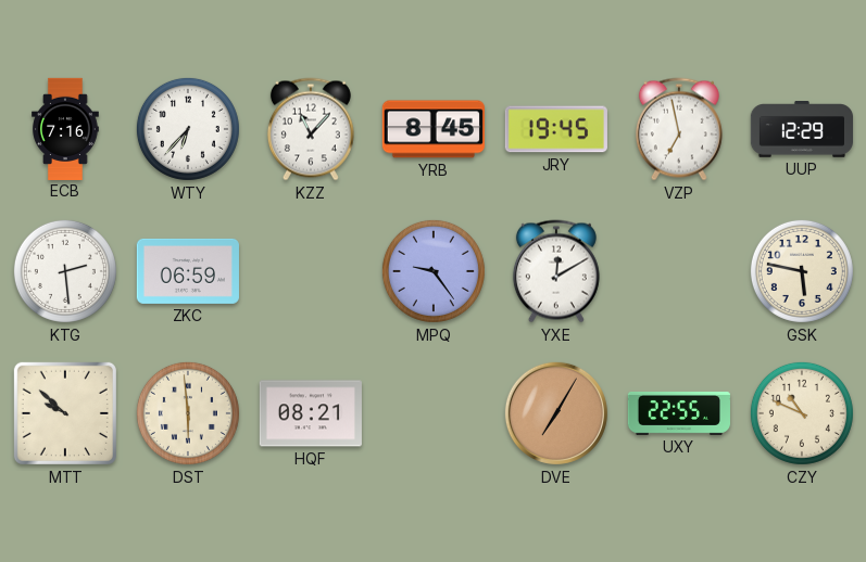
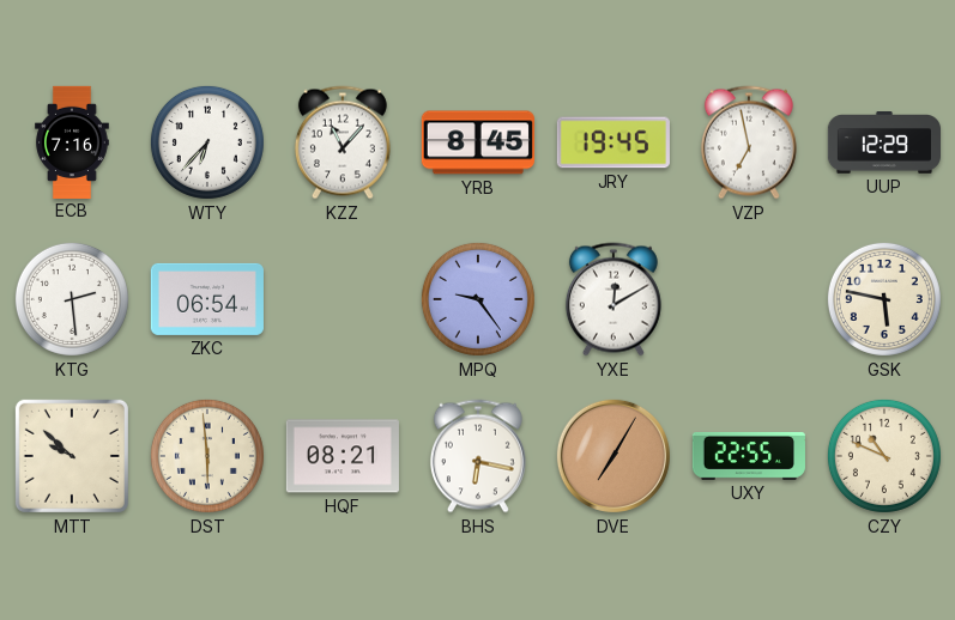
ZKC: 06:59 -> 06:54 (207, 299)
BHS: none -> 6:17 (478, 456)
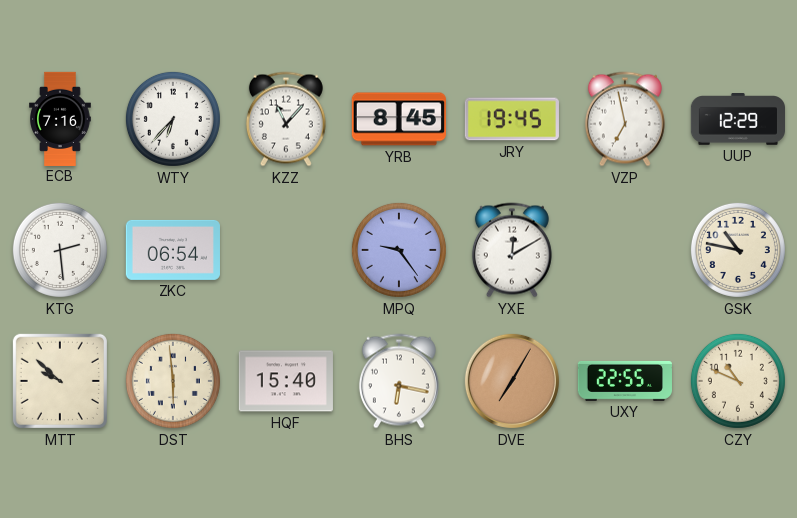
GSK: 5:47 -> 10:47 (738, 250)
HQF: 08:21 -> 15:40 (286, 381)
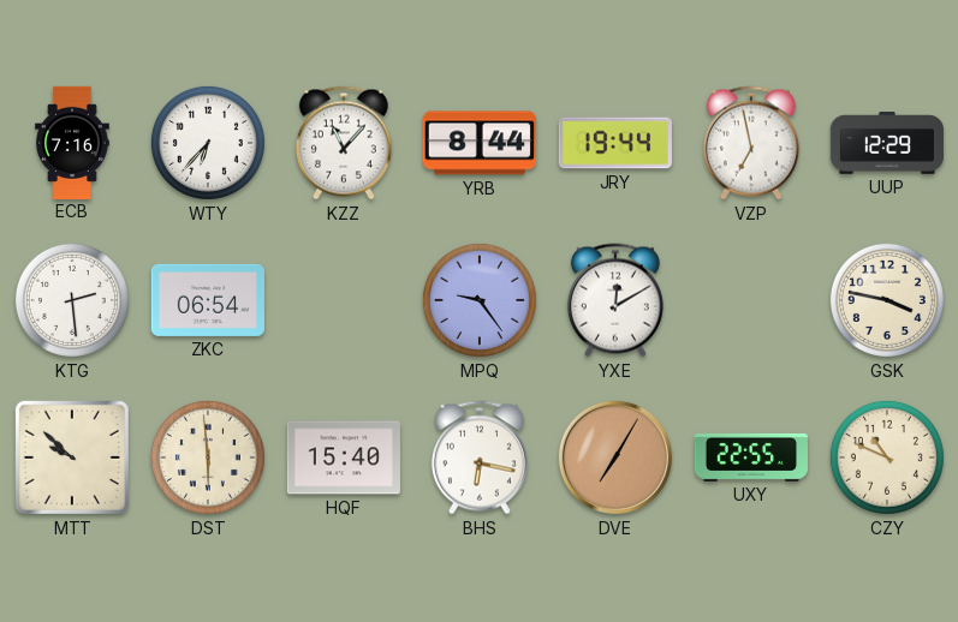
YRB: 8:45 -> 8:44 (480, 143)
JRY: 19:45 -> 19:44 (615, 143)
GSK: 10:47 -> 3:47 (887, 300)
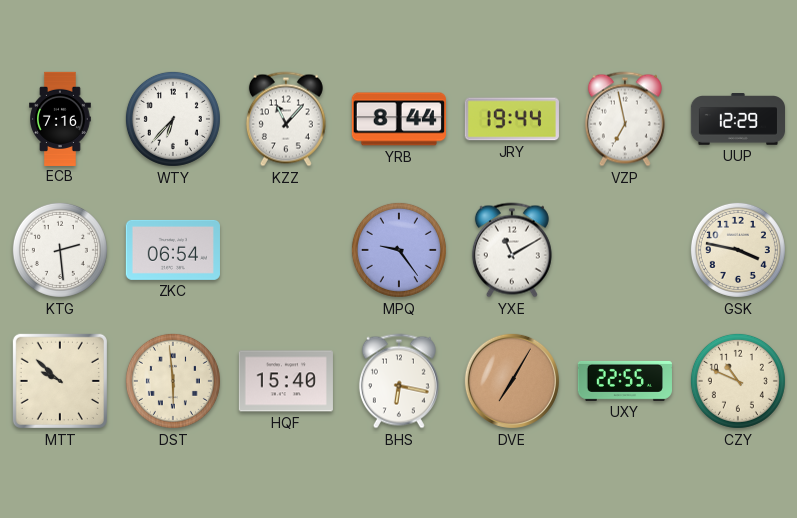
YXE: 12:10 -> 11:10 (512, 250)
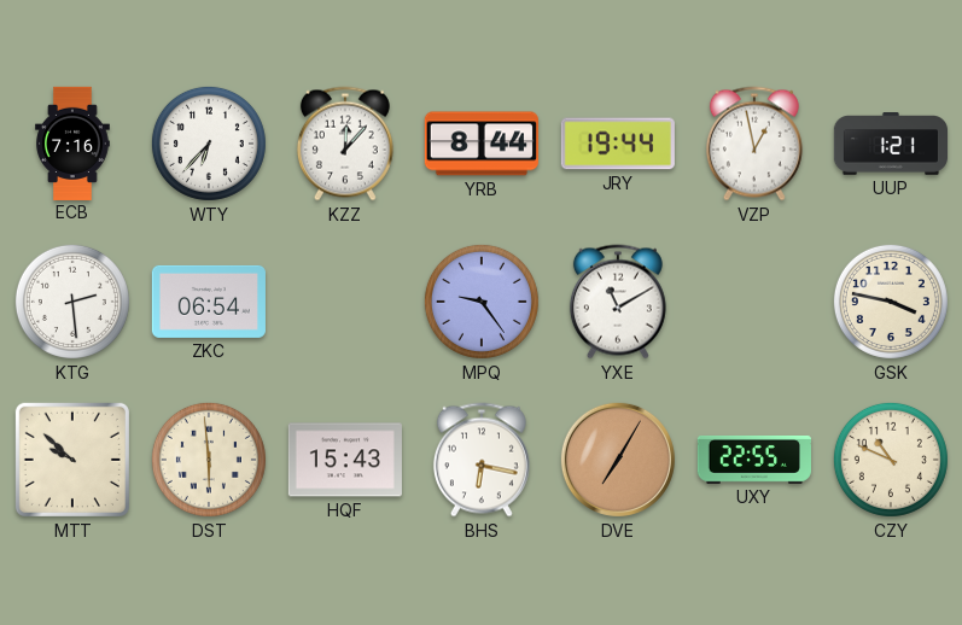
KZZ: 11:07 -> 12:07 (345, 144)
VZP: 6:58 -> 12:58 (754, 144)
UUP: 12:29 -> 1:21 (890, 144)
HQF: 15:40 -> 15:43 (345, 460)
